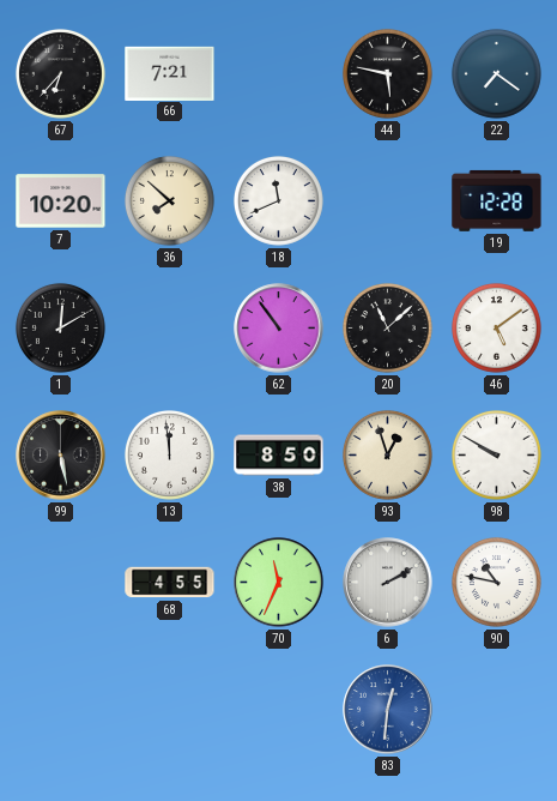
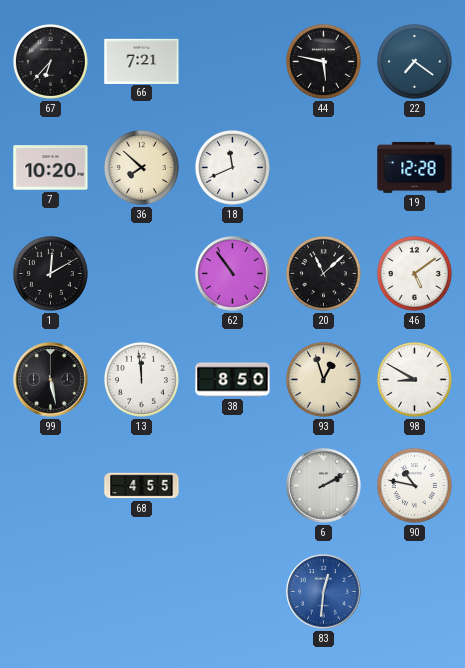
98: 9:50 -> 8:50 (414, 379)
70: 11:34 -> none (279, 583)
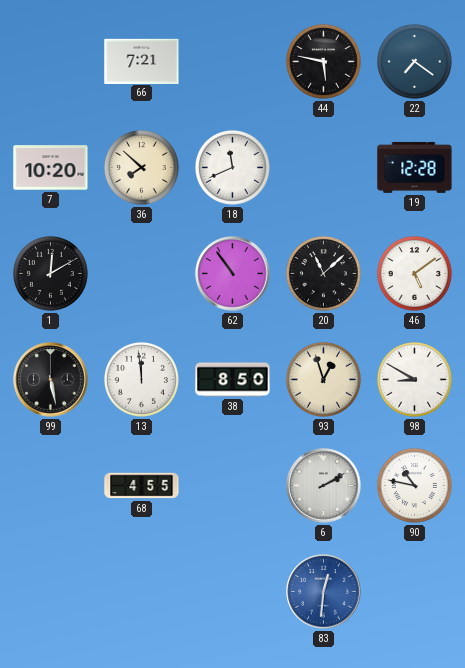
67: 6:37 -> none (50, 61)
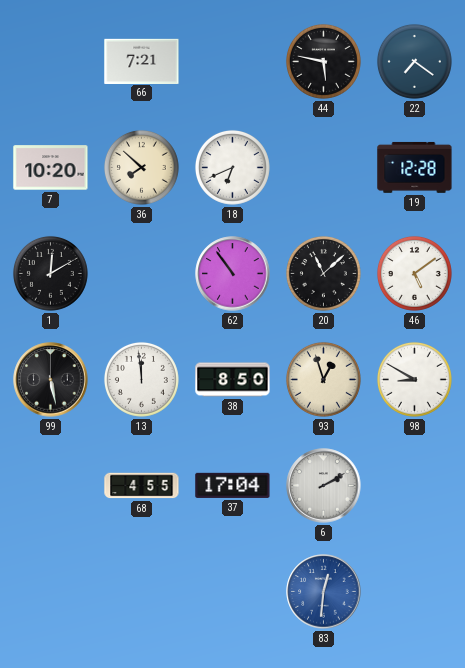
18: 11:41 -> 6:41 (232, 167)
37: none -> 17:04 (233, 485)
90: 10:47 -> none (414, 485)
